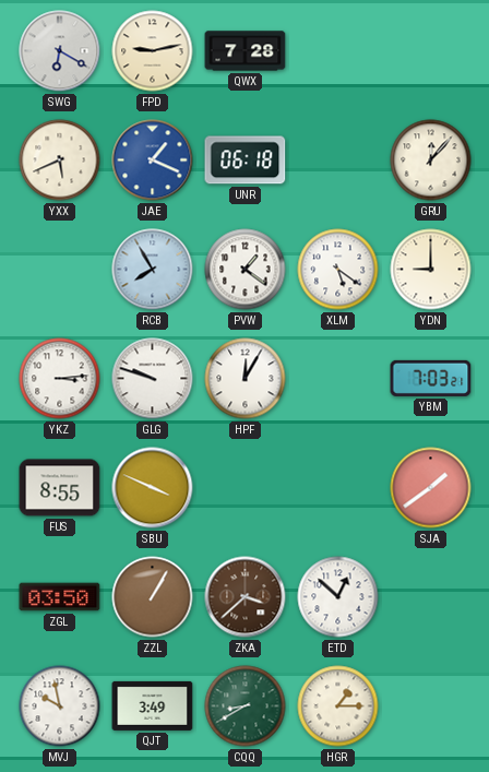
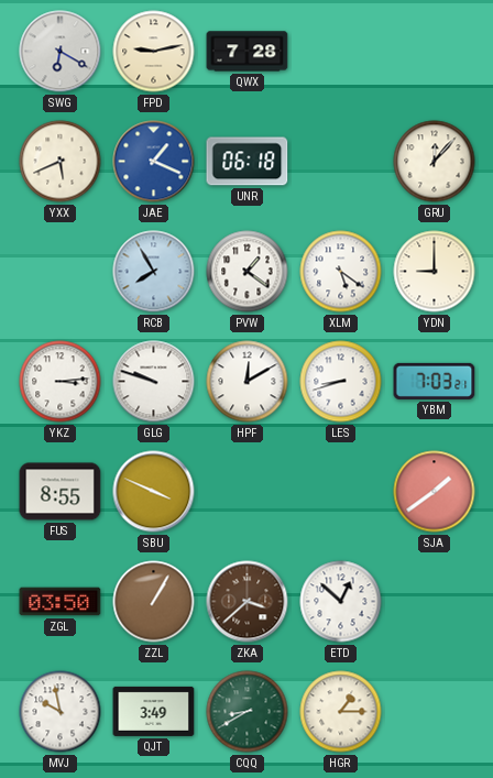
HPF: 12:05 -> 12:10 (248, 382)
LES: none -> 8:42 (341, 382)
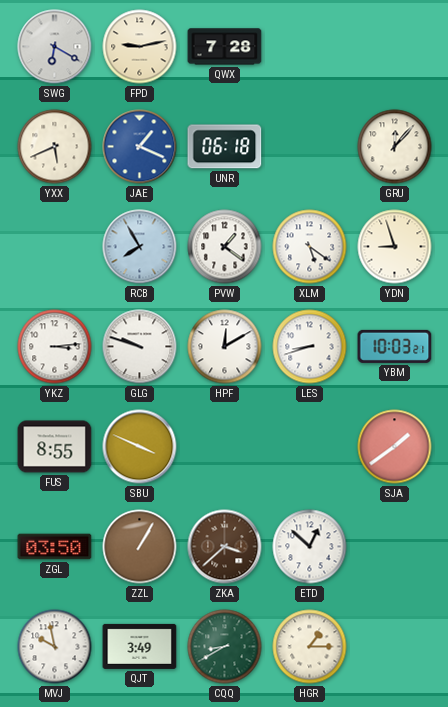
YDN: 9:00 -> 8:57 (395, 247)
YBM: 7:03 -> 10:03 (395, 346)
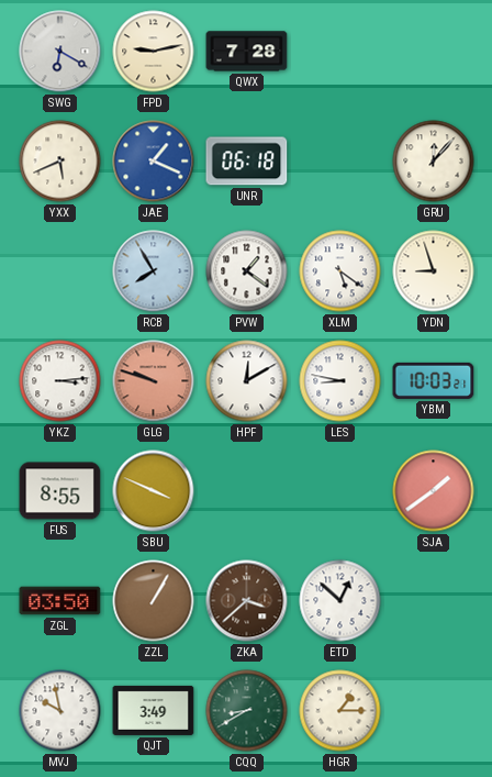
GLG dial: white -> salmon (154, 381)
LES: 8:42 -> 8:47 (340, 381)
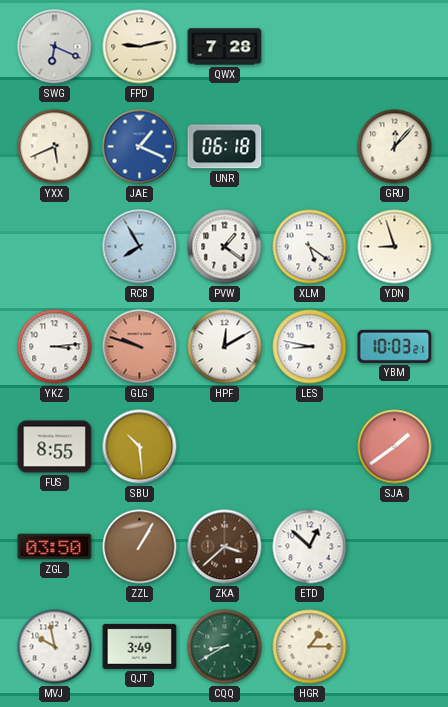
SWG: 6:20 -> 6:19 (55, 47)
SBU: 3:49 -> 10:29 (140, 447)
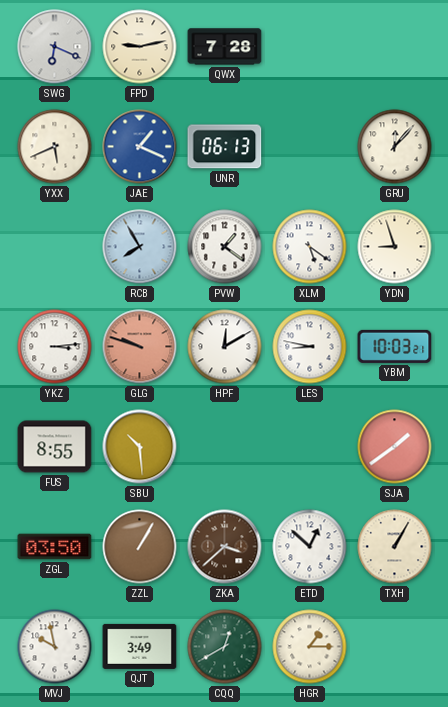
UNR: 06:18 -> 06:13 (225, 147)
TXH: none -> 1:05 (395, 547)
CQQ: 8:40 -> 12:40 (225, 647)
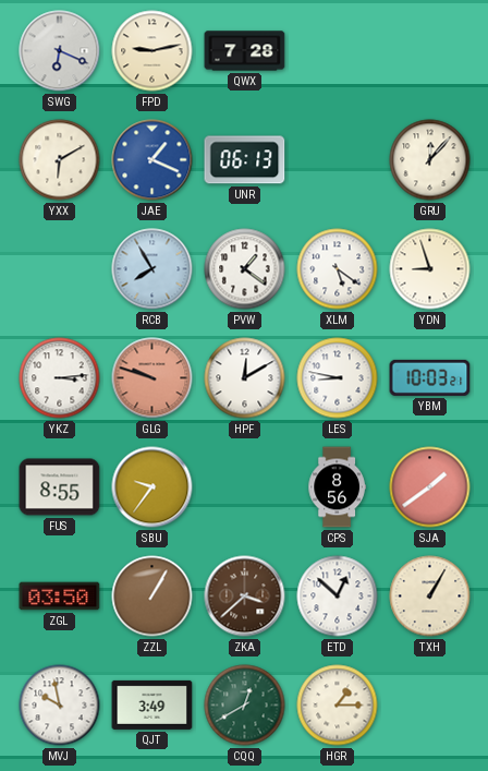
YXX: 5:41 -> 6:10 (60, 160)
SBU: 10:29 -> 9:36 (152, 487)
CPS: none -> 8:56 (337, 487)
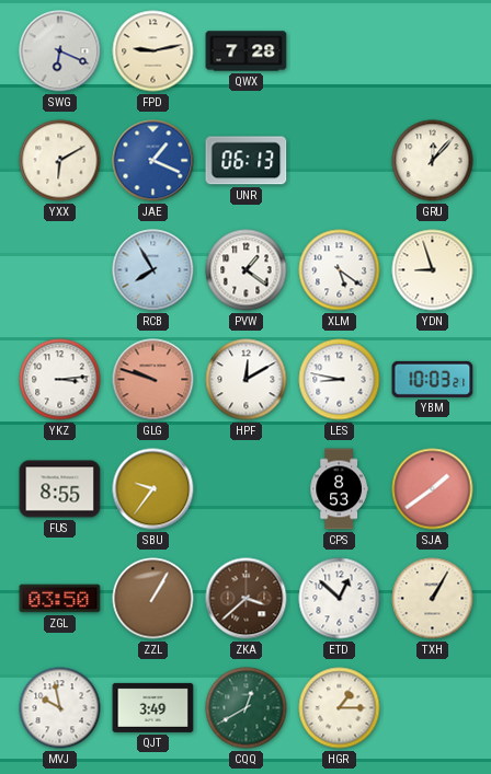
CPS: 8:56 -> 8:53 (339, 489)
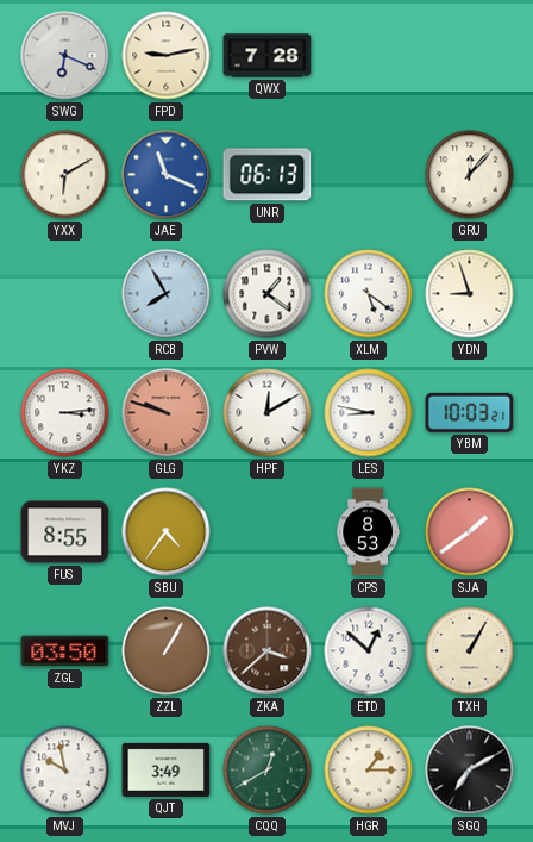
JAE: 1:19 -> 11:19 (167, 175)
SBU: 9:36 -> 4:36 (167, 532)
SGQ: none -> 7:10 (470, 771)
